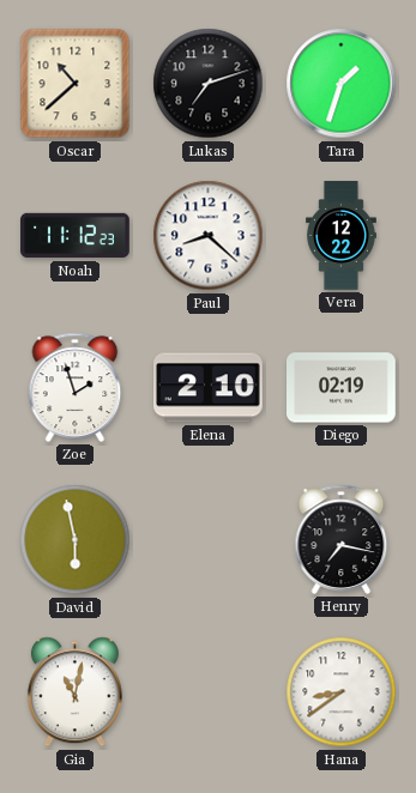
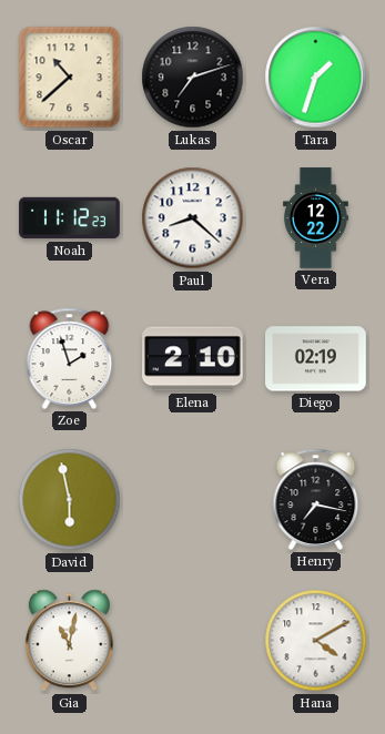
Hana: 8:39 -> 4:10 (316, 641)
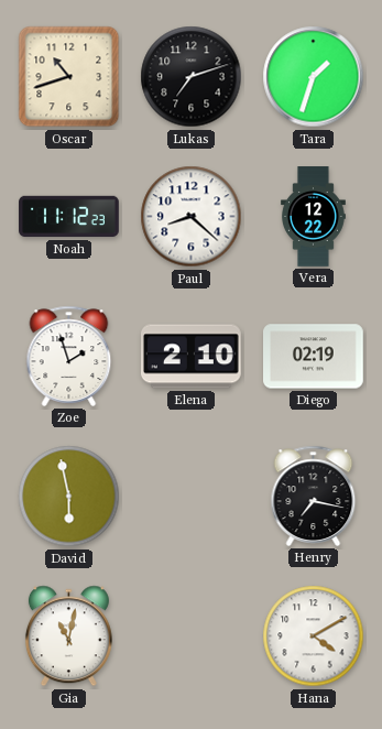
Oscar: 10:38 -> 10:42 (69, 77)
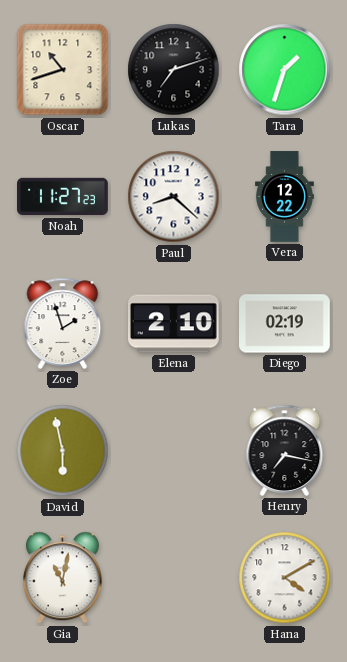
Noah: 11:12 -> 11:27 (63, 197)
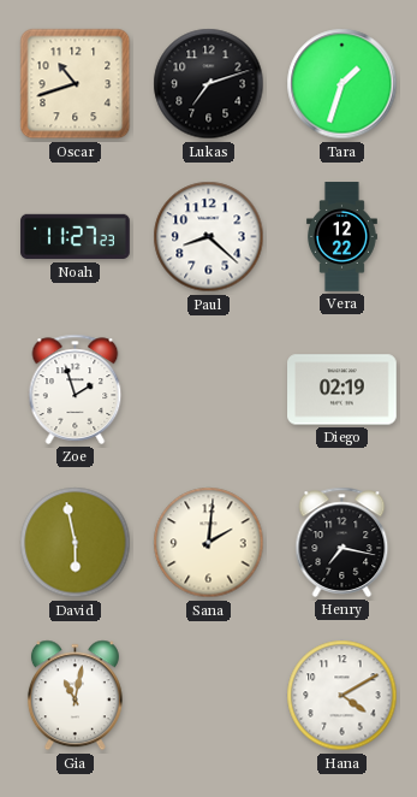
Elena: 2:10 -> none (174, 324)
Sana: none -> 2:01 (209, 543)
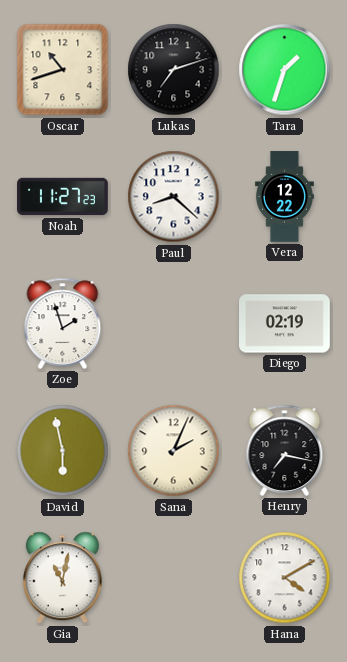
Sana: 2:01 -> 2:04 (174, 451)
